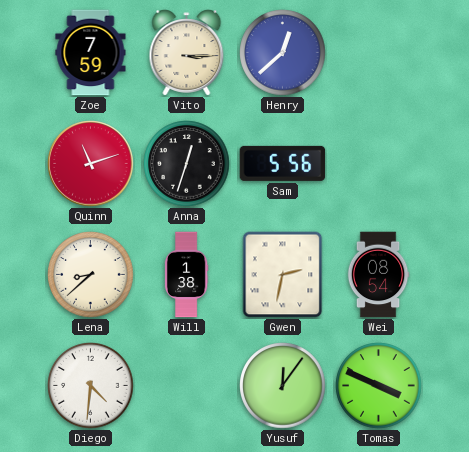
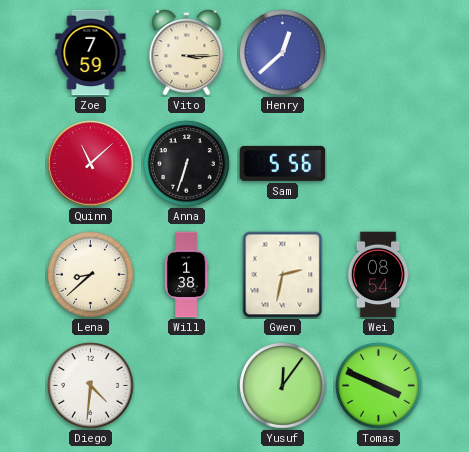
Quinn: 11:12 -> 11:08 (91, 164)
Anna: 12:33 -> 6:33 (187, 164)
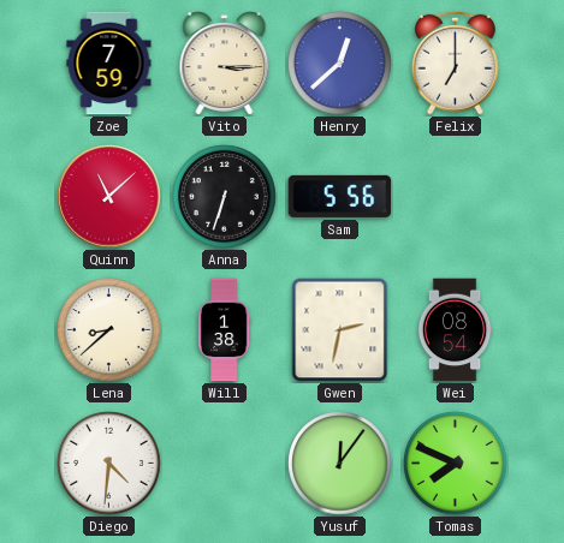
Felix: none -> 7:00 (455, 62)
Tomas: 3:49 -> 7:49 (456, 464)
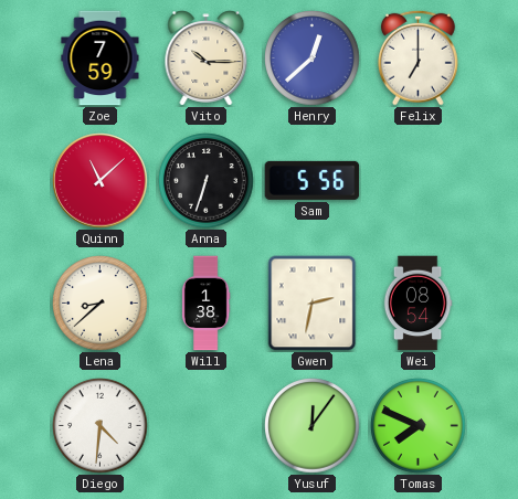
Vito: 3:15 -> 10:15 (207, 59)
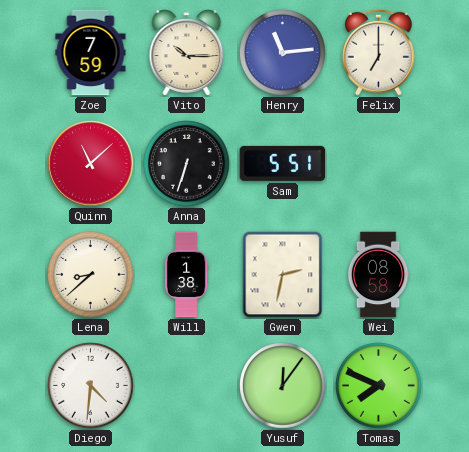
Henry: 12:38 -> 11:14 (283, 53)
Sam: 5:56 -> 5:51 (283, 163)
Wei: 08:54 -> 08:58 (378, 275)
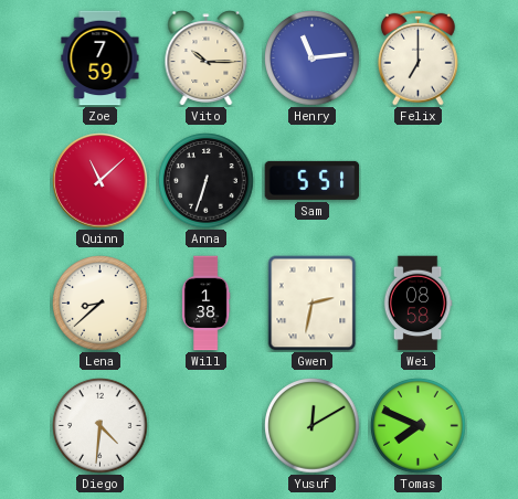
Yusuf: 12:06 -> 12:10 (313, 426)
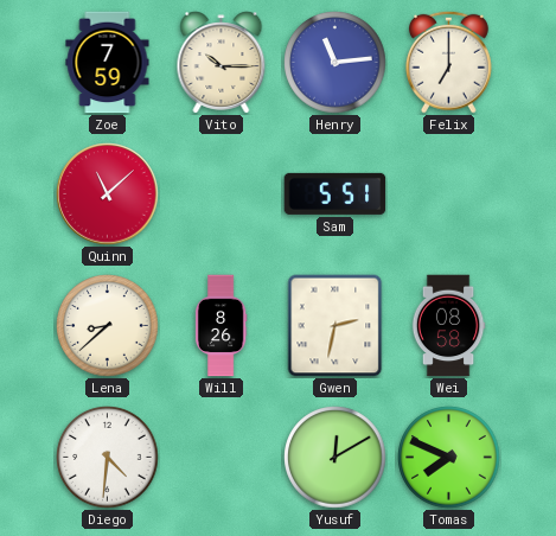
Anna: 6:33 -> none (207, 181)
Will: 1:38 -> 8:26 (221, 326)
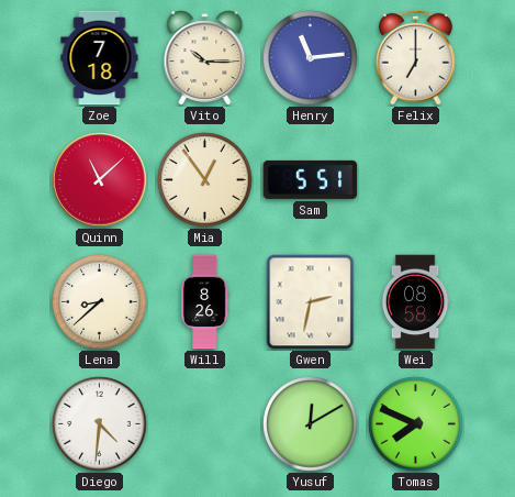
Zoe: 7:59 -> 7:18 (100, 58)
Mia: none -> 12:54 (205, 180)
